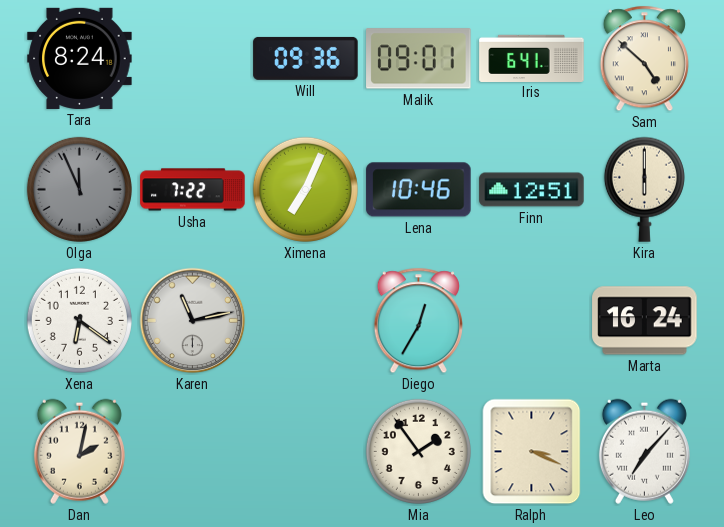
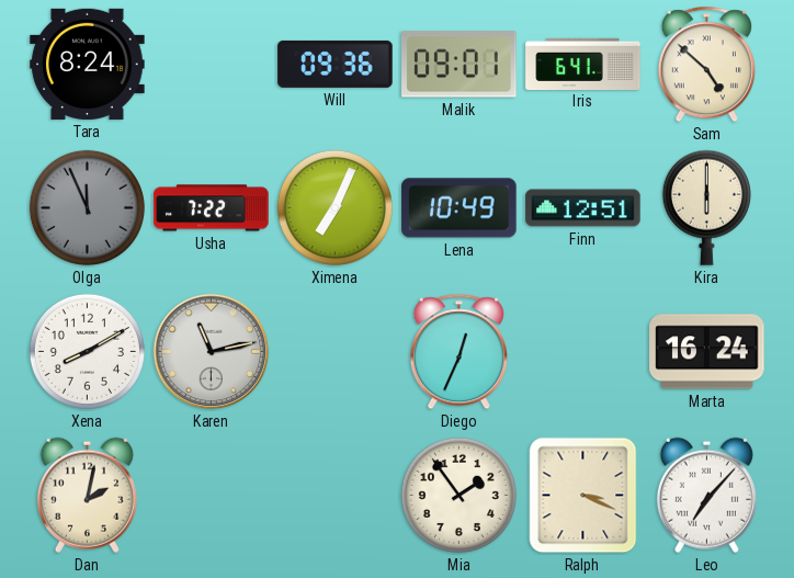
Lena: 10:46 -> 10:49 (460, 208)
Xena: 6:21 -> 8:10 (87, 351)
Diego: 12:35 -> 12:34 (458, 352)
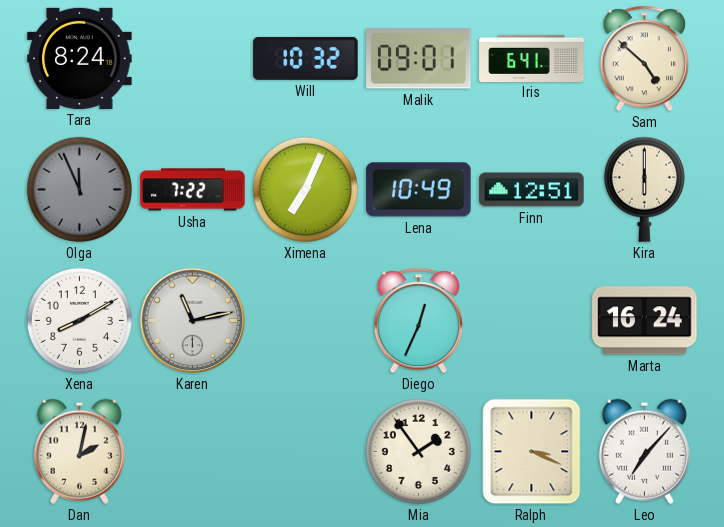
Will: 09:36 -> 10:32 (306, 58)
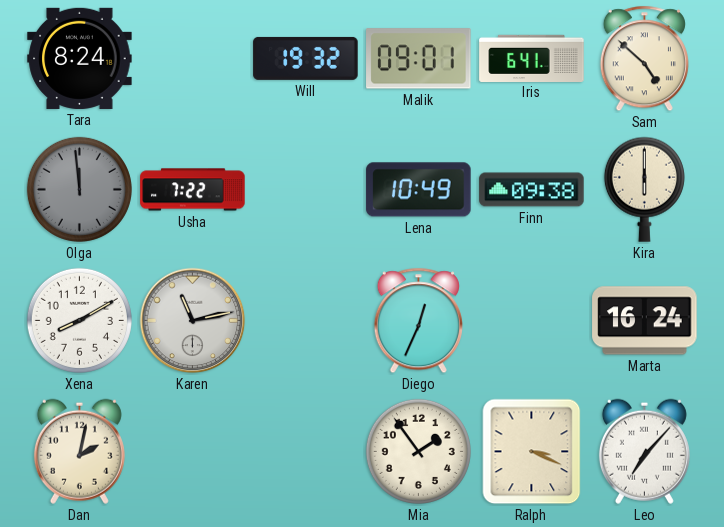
Will: 10:32 -> 19:32 (306, 58)
Olga: 11:56 -> 11:59 (79, 189)
Ximena: 7:04 -> none (305, 189)
Finn: 12:51 -> 09:38 (532, 190)
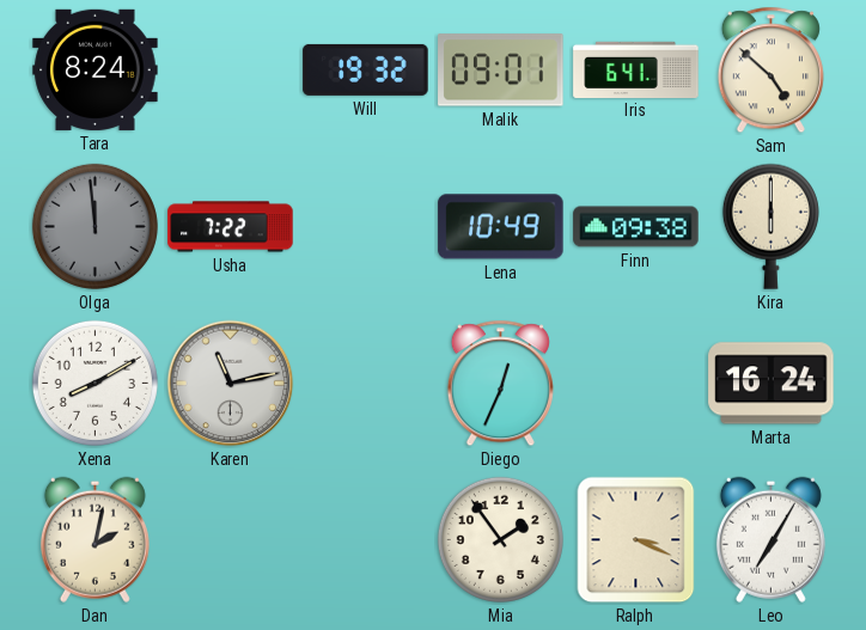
Leo: 7:07 -> 7:05 (770, 539)
